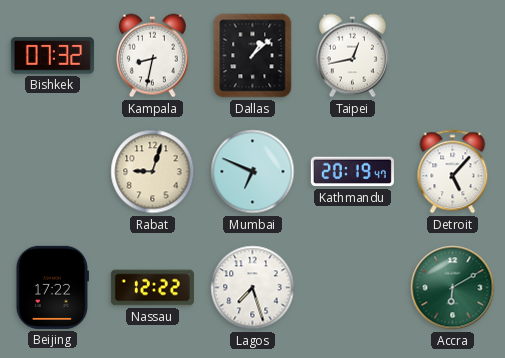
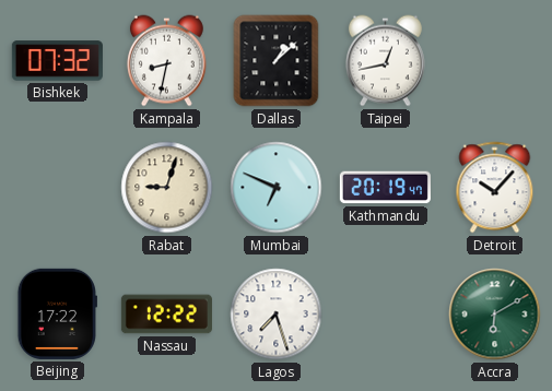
Detroit: 5:07 -> 10:07 (495, 188)
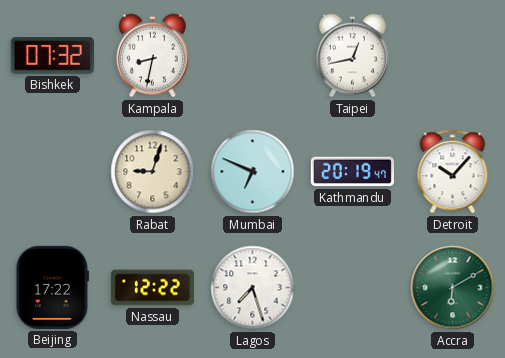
Dallas: 1:08 -> none (277, 61)
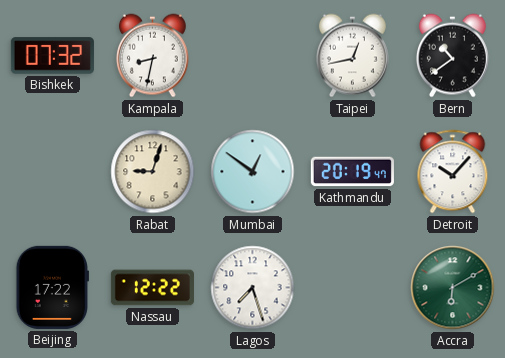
Bern: none -> 10:39 (452, 56)
Mumbai: 6:49 -> 12:51 (253, 172)
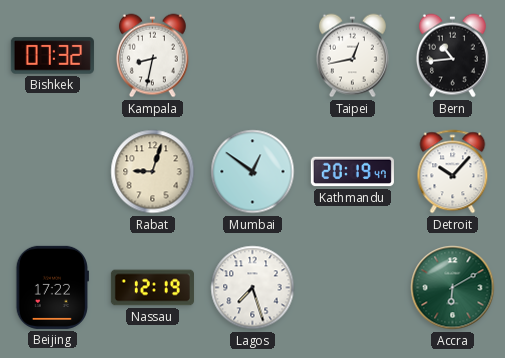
Bern: 10:39 -> 10:44 (452, 56)
Nassau: 12:22 -> 12:19 (152, 288)
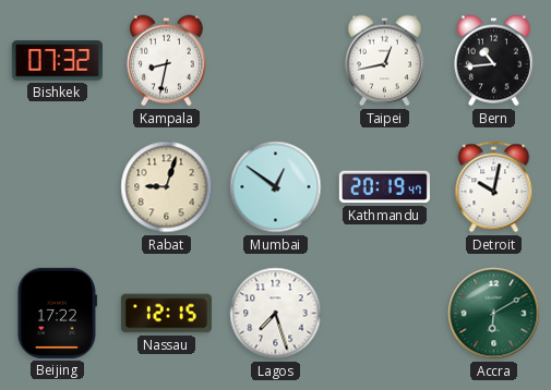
Detroit: 10:07 -> 10:02 (494, 187)
Nassau: 12:19 -> 12:15 (166, 314)
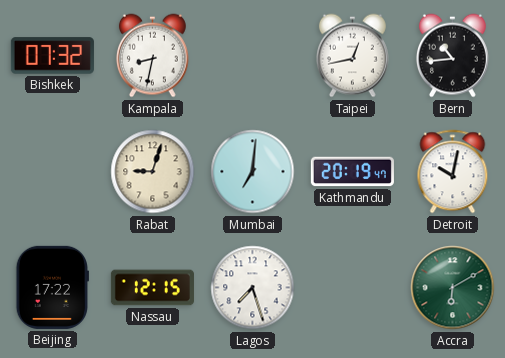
Mumbai: 12:51 -> 7:01 (253, 172)
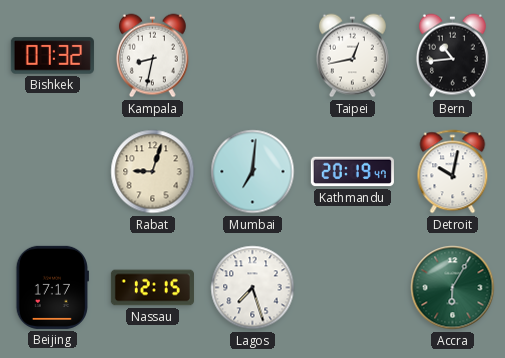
Beijing: 17:22 -> 17:17 (52, 287)
Accra: 6:10 -> 6:05 (453, 288)
